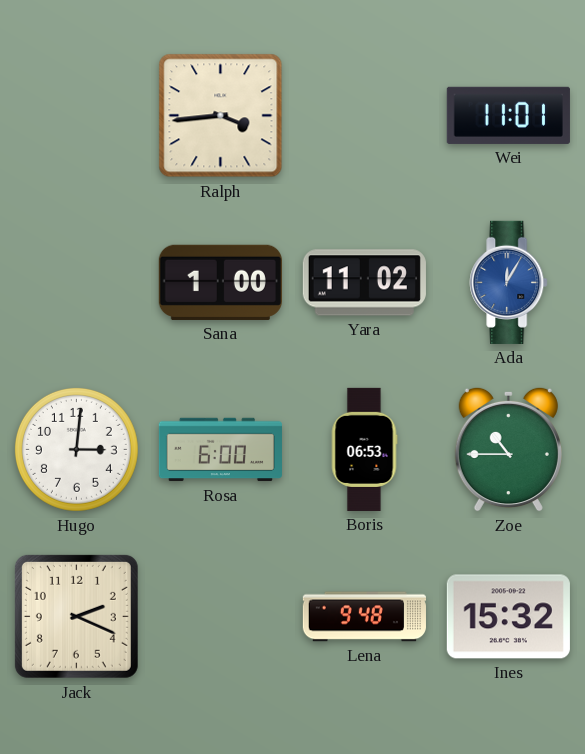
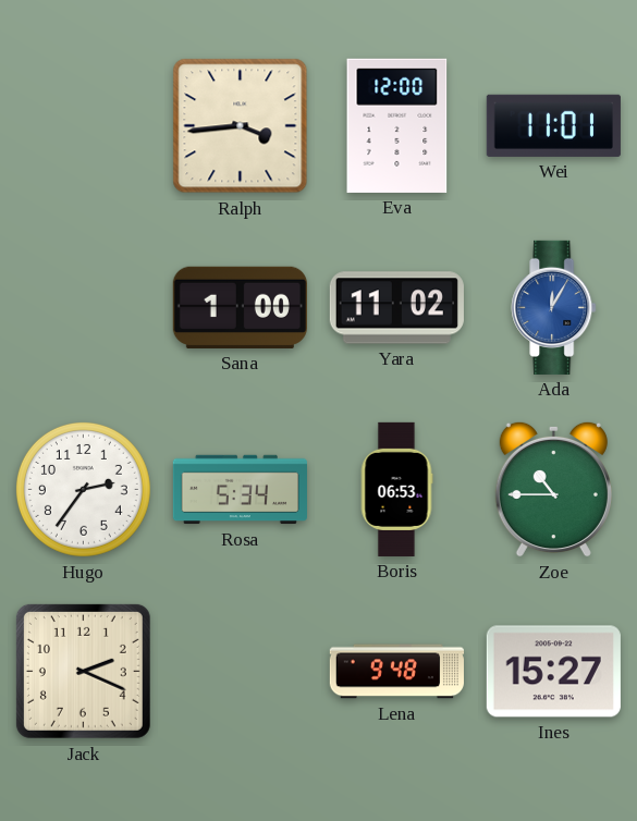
Eva: none -> 12:00 (397, 125)
Hugo: 3:01 -> 2:36 (83, 489)
Rosa: 6:00 -> 5:34 (240, 490)
Ines: 15:32 -> 15:27 (553, 672)
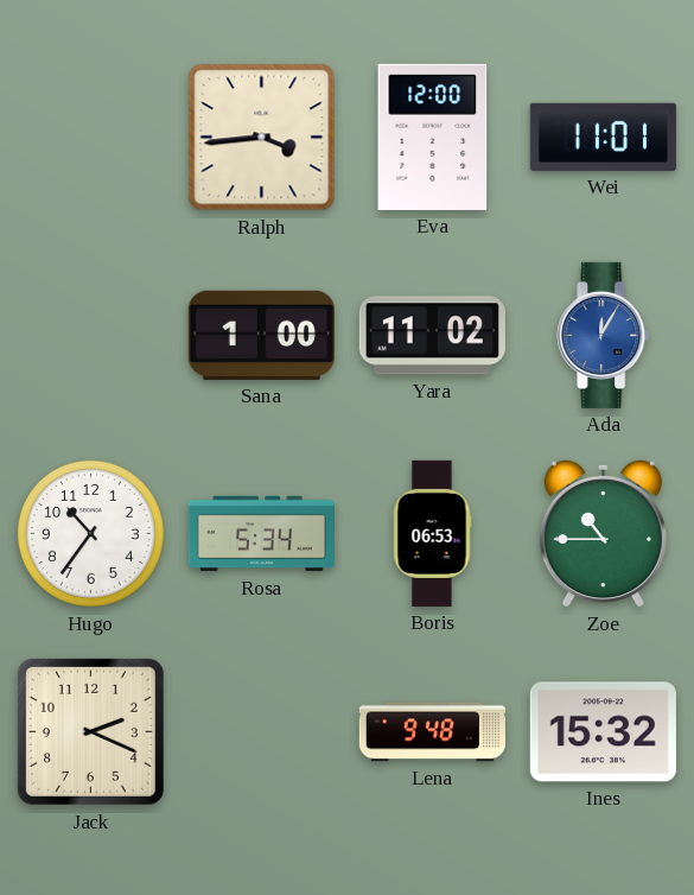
Hugo: 2:36 -> 10:36 (90, 533)
Ines: 15:27 -> 15:32 (603, 732)
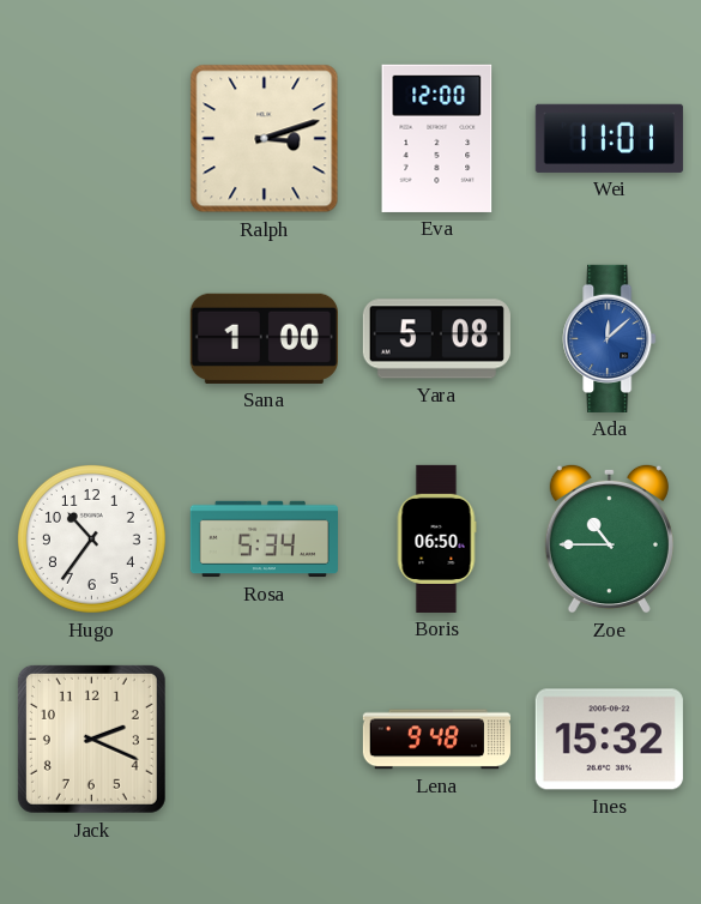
Ralph: 3:44 -> 3:12 (265, 139)
Yara: 11:02 -> 5:08 (436, 339)
Ada: 12:05 -> 12:08 (610, 338)
Boris: 06:53 -> 06:50 (436, 538)
